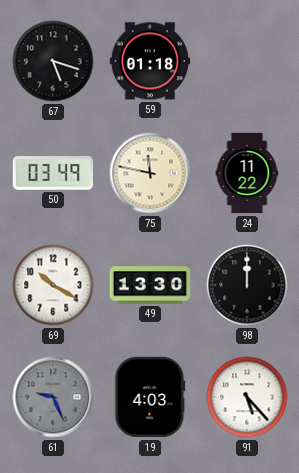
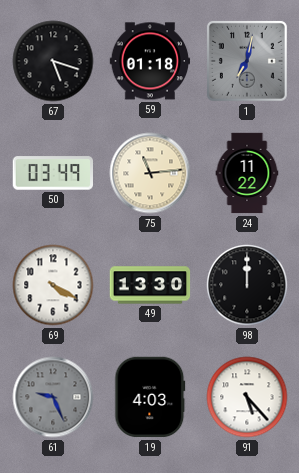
1: none -> 7:02 (247, 61)
75: 11:47 -> 11:14 (150, 173)
69: 10:20 -> 4:20 (53, 285)
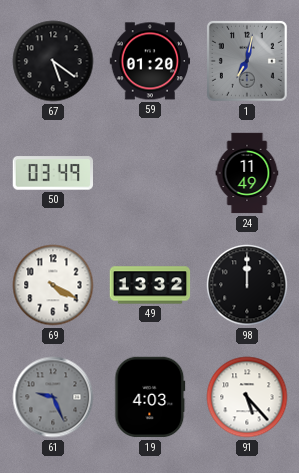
67: 5:18 -> 5:21 (53, 61)
59: 01:18 -> 01:20 (150, 61)
75: 11:14 -> none (150, 173)
24: 11:22 -> 11:49 (247, 173)
49: 13:30 -> 13:32 (150, 285)
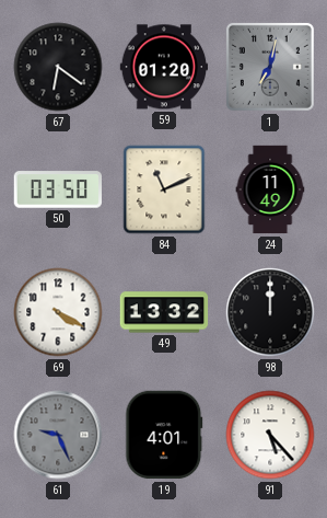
67: 5:21 -> 6:21 (58, 67)
50: 03:49 -> 03:50 (57, 189)
84: none -> 11:11 (164, 189)
19: 4:03 -> 4:01 (164, 435)
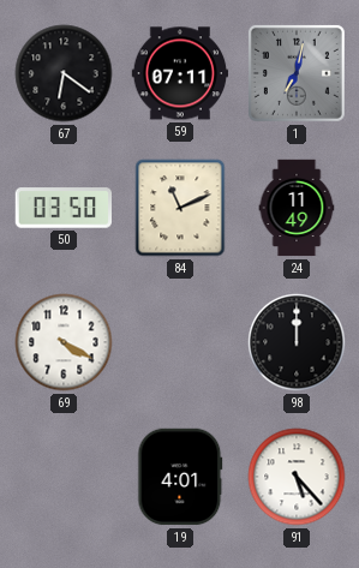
59: 01:20 -> 07:11 (180, 73)
49: 13:32 -> none (164, 312)
61: 9:26 -> none (58, 435)
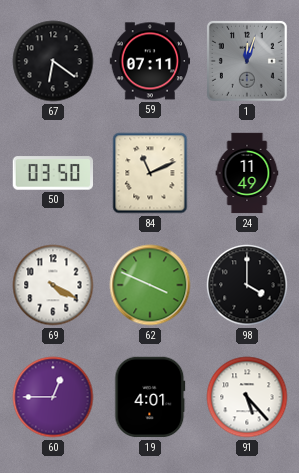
1: 7:02 -> 12:03 (247, 61)
62: none -> 3:49 (150, 285)
98: 12:00 -> 4:00 (247, 285)
60: none -> 12:45 (53, 397)
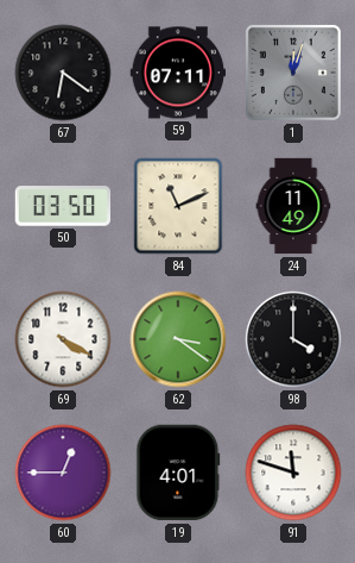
62: 3:49 -> 3:21 (178, 339)
91: 5:23 -> 11:48 (293, 473)
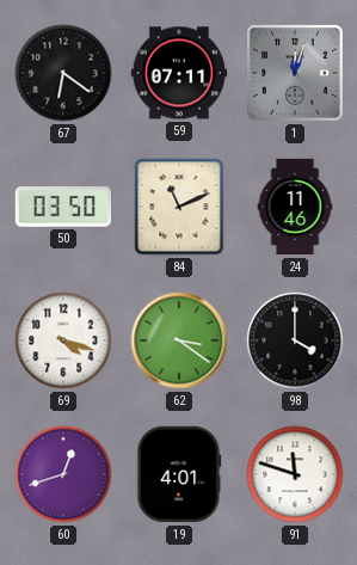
24: 11:49 -> 11:46 (295, 207)
69: 4:20 -> 4:18 (63, 340)
60: 12:45 -> 12:42 (63, 474)
